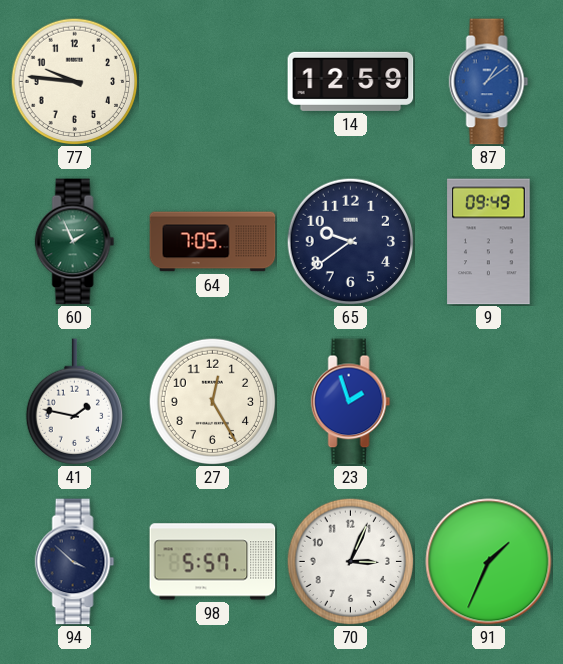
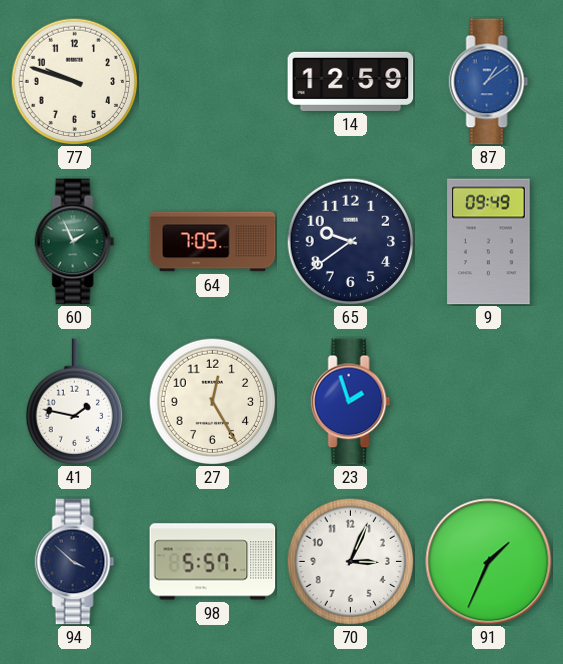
77: 9:46 -> 9:48 (74, 81)
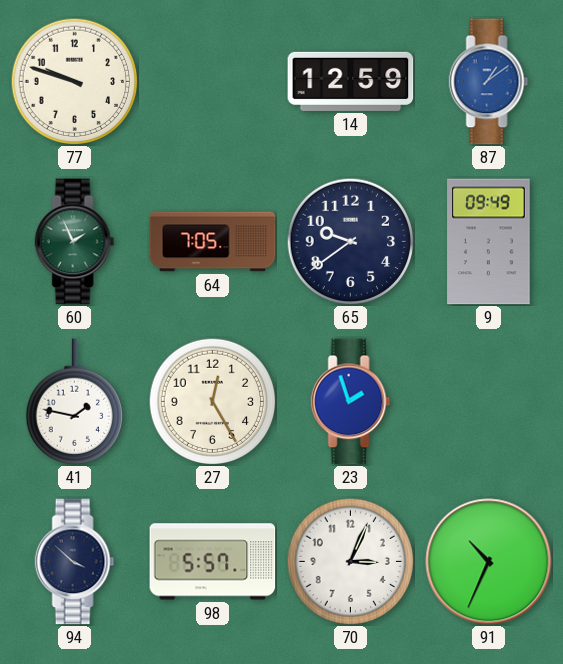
91: 1:34 -> 10:34 (489, 562)
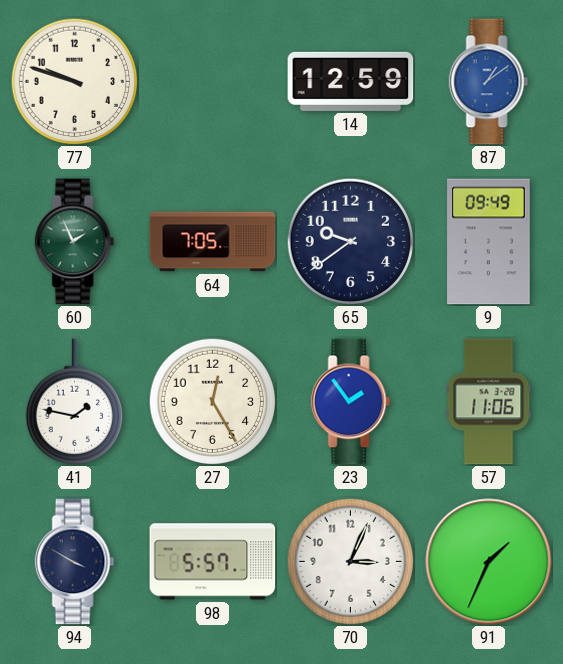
23: 1:57 -> 1:54 (351, 402)
57: none -> 11:06 (489, 402)
94: 3:52 -> 3:50 (75, 562)
91: 10:34 -> 1:34 (489, 562)
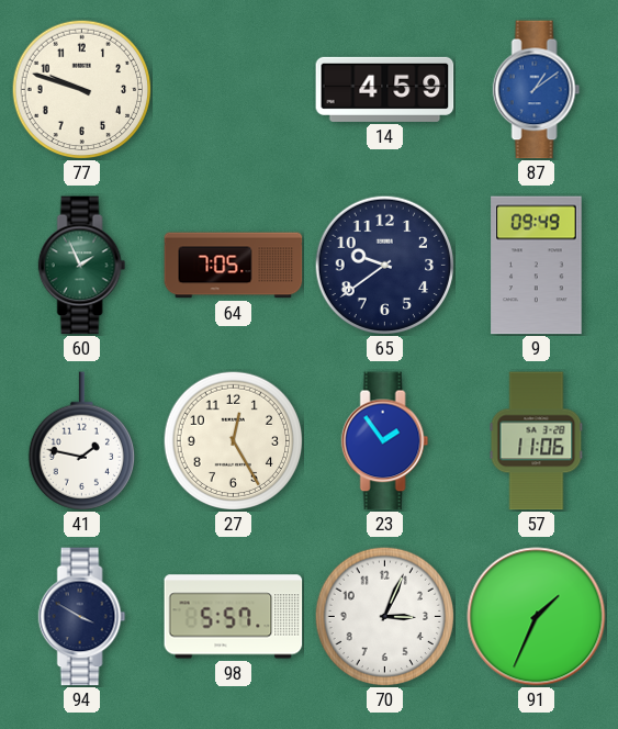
14: 12:59 -> 4:59 (385, 89)
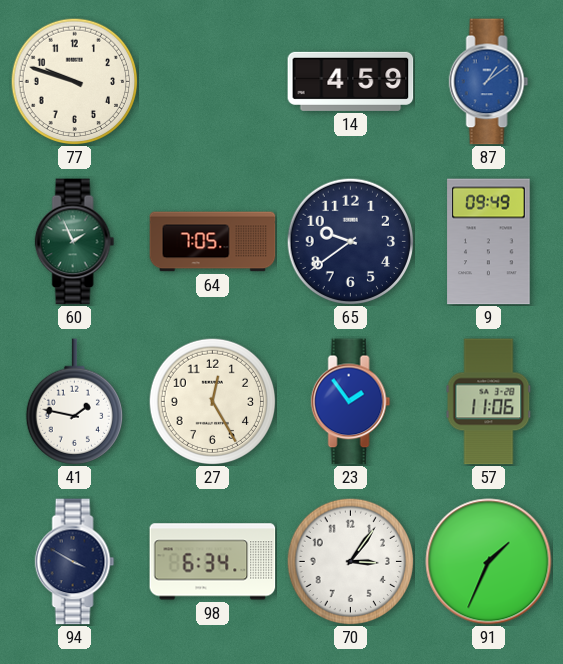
98: 5:57 -> 6:34 (213, 562)
70: 3:04 -> 3:06 (350, 561)
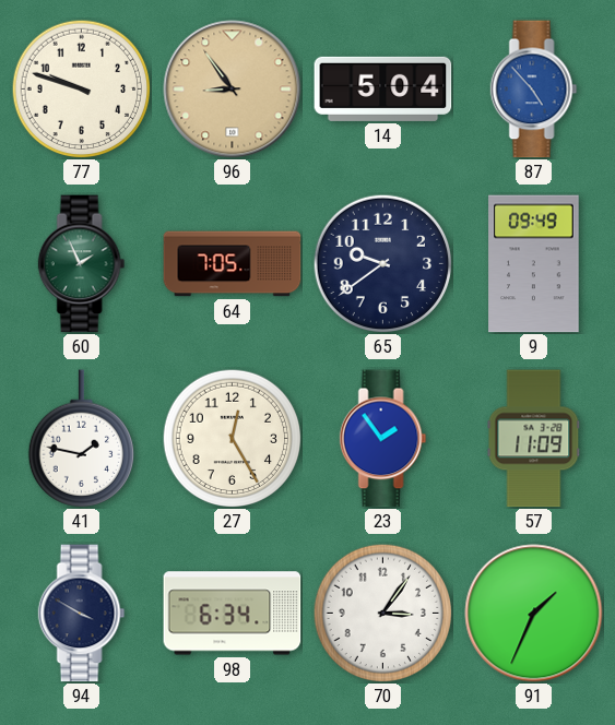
96: none -> 8:54 (233, 90)
14: 4:59 -> 5:04 (383, 88)
87: 1:09 -> 4:53 (534, 90)
57: 11:06 -> 11:09 (534, 439)
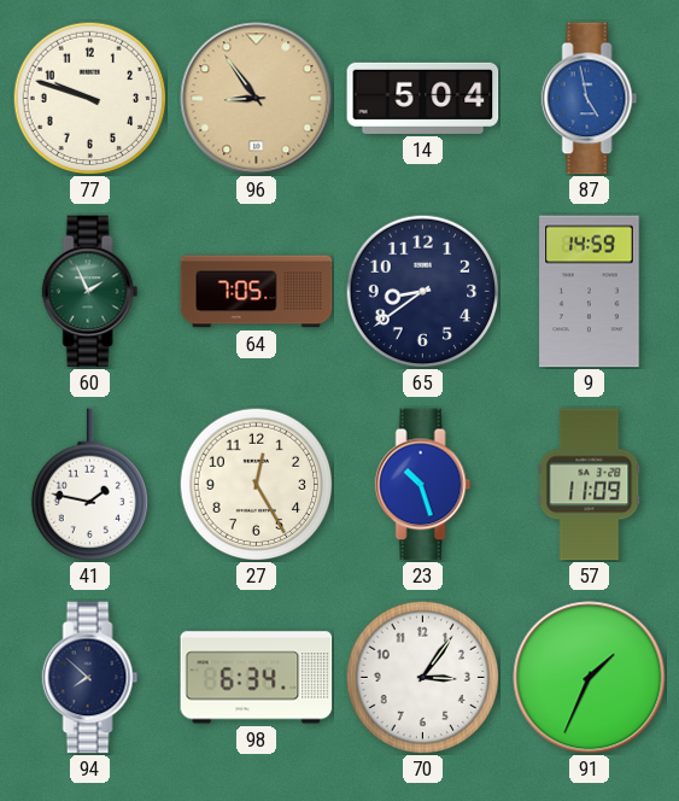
87: 4:53 -> 4:58 (590, 99)
65: 9:39 -> 8:39 (422, 291)
9: 09:49 -> 14:59 (590, 292)
23: 1:54 -> 10:27 (423, 485)
94: 3:50 -> 7:52 (90, 678)
